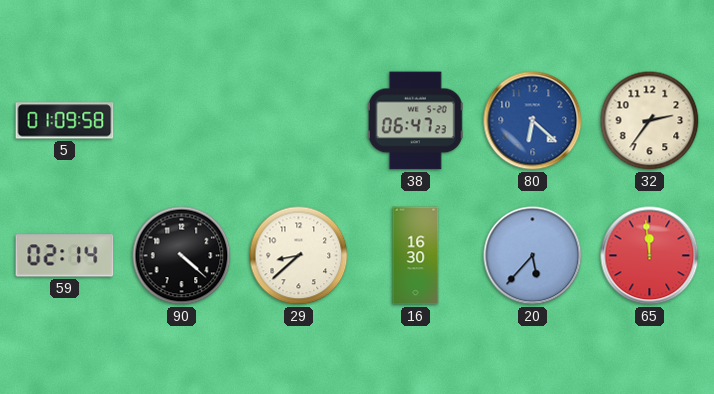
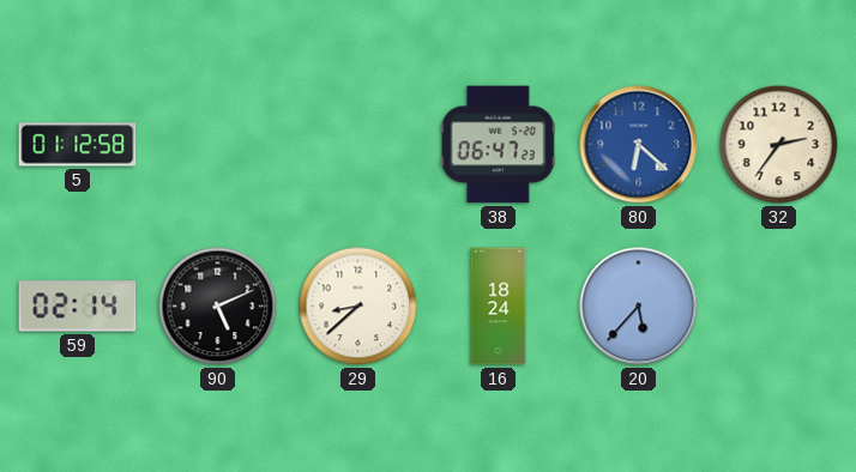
5: 01:09 -> 01:12 (78, 145)
90: 4:22 -> 5:11 (218, 307)
16: 16:30 -> 18:24 (499, 307)
65: 11:59 -> none (650, 256)
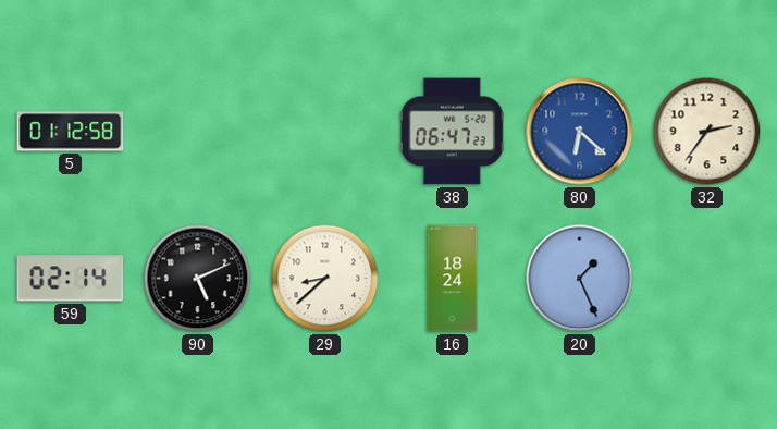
20: 5:37 -> 1:26 (580, 279)
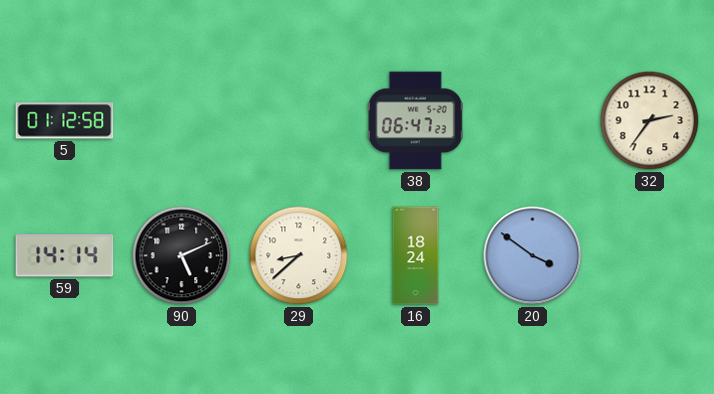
80: 6:22 -> none (580, 132)
59: 02:14 -> 14:14 (65, 256)
20: 1:26 -> 3:51 (533, 256)
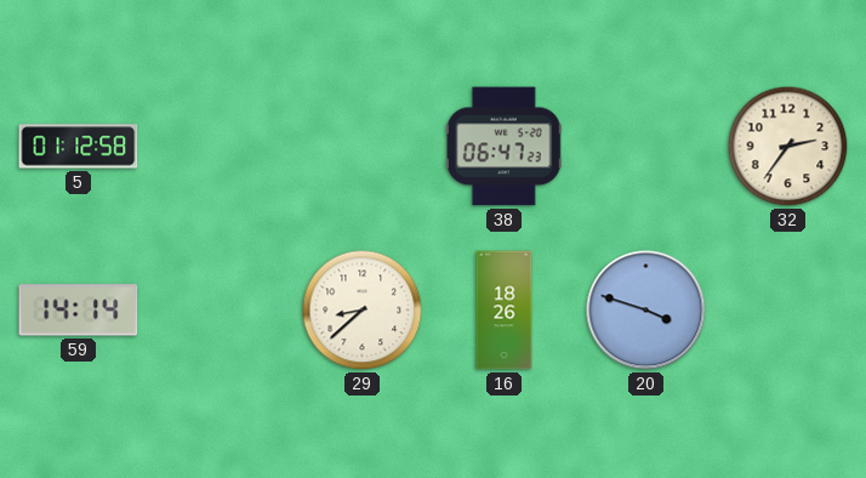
90: 5:11 -> none (182, 256)
16: 18:24 -> 18:26 (505, 311)
20: 3:51 -> 3:48 (646, 311)
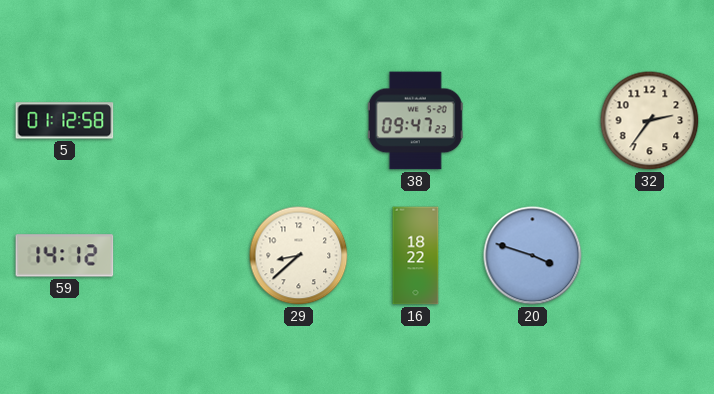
38: 06:47 -> 09:47 (415, 121)
59: 14:14 -> 14:12 (65, 256)
16: 18:26 -> 18:22 (416, 256)
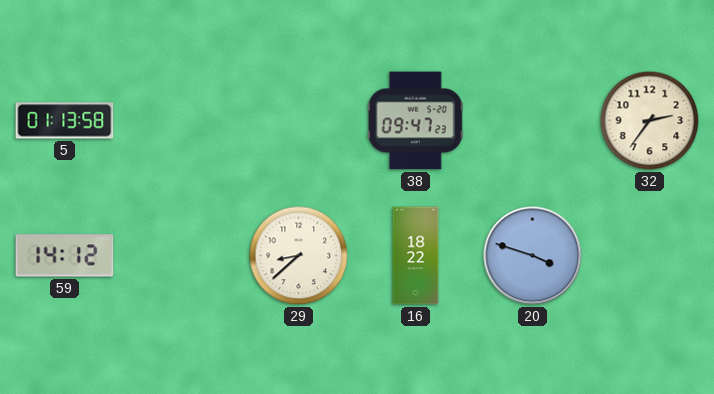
5: 01:12 -> 01:13 (65, 121)
